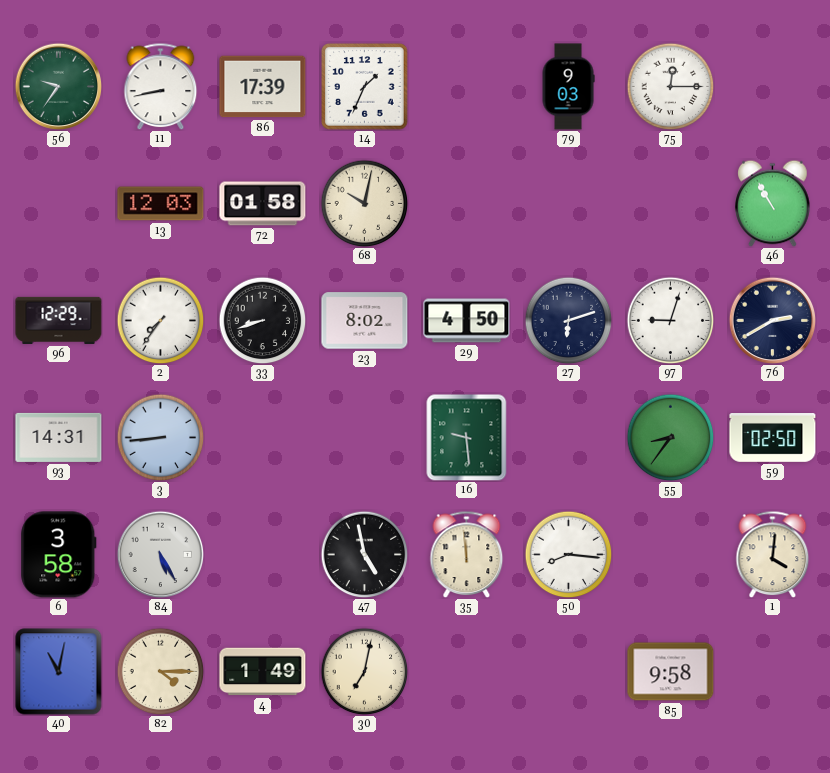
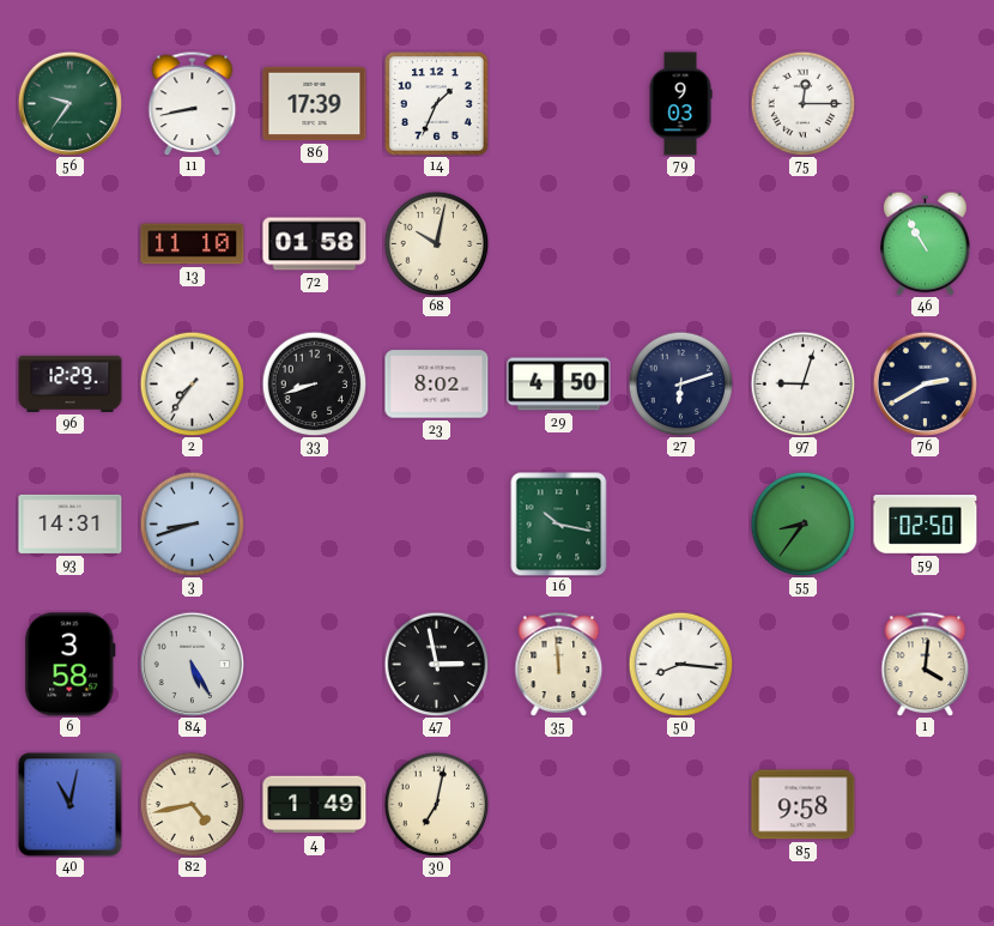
13: 12:03 -> 11:10 (193, 244)
3: 8:44 -> 8:42 (192, 523)
16: 9:29 -> 10:17 (559, 523)
47: 4:58 -> 2:58 (436, 664)
82: 4:15 -> 4:43 (192, 804)
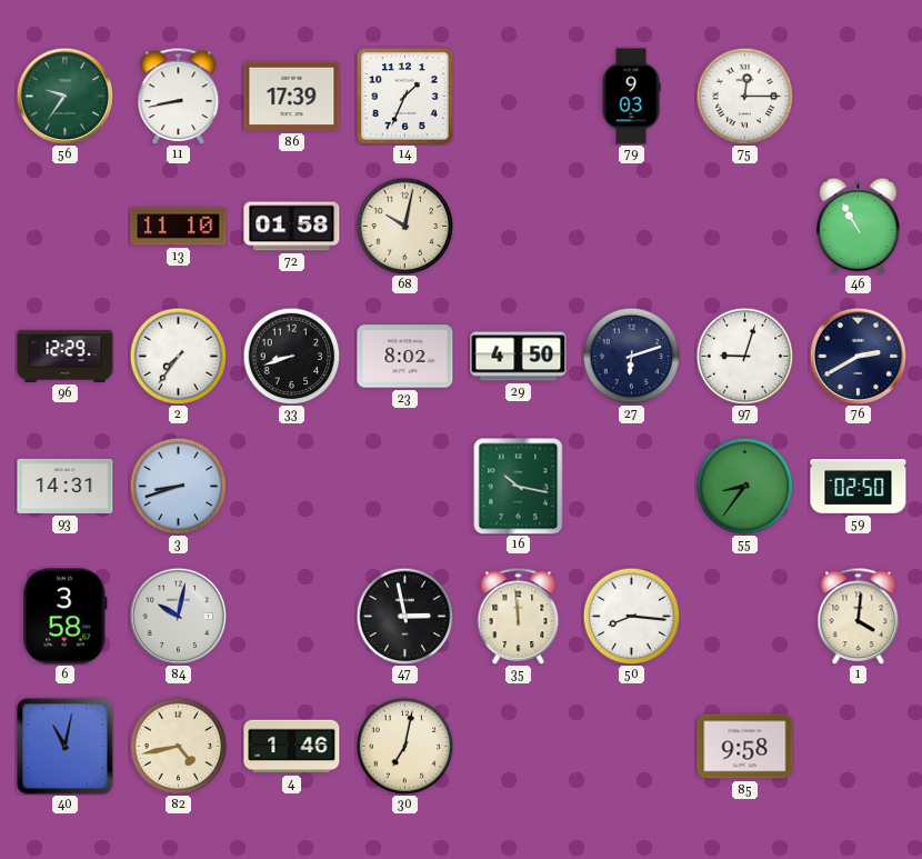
84: 5:25 -> 10:02 (178, 616)
4: 1:49 -> 1:46 (292, 747)
